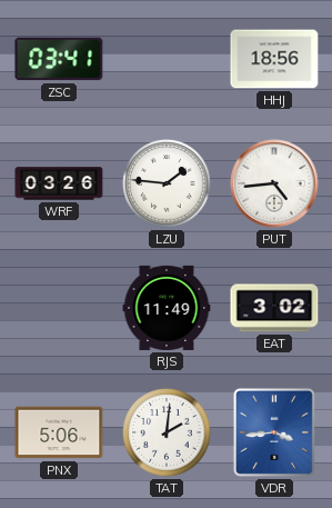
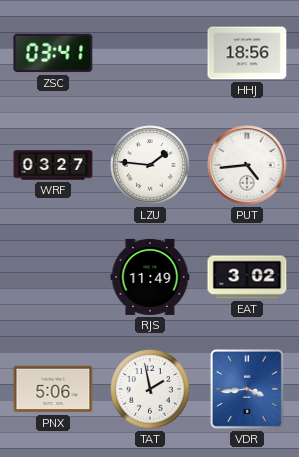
WRF: 03:26 -> 03:27 (53, 165)
TAT: 2:01 -> 1:58 (150, 389)
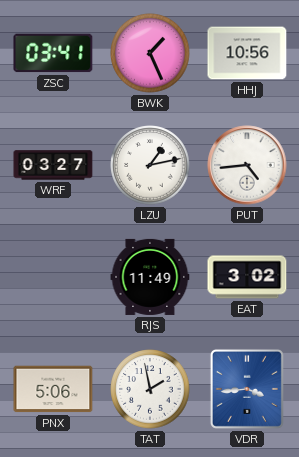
BWK: none -> 1:26 (150, 53)
HHJ: 18:56 -> 10:56 (247, 53)
LZU: 1:46 -> 1:13 (150, 165)
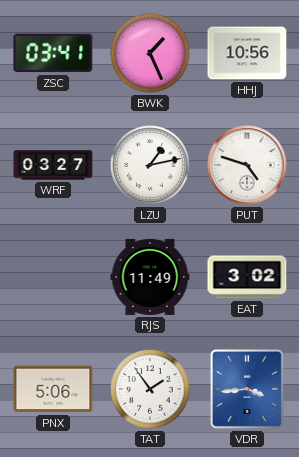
PUT: 4:44 -> 4:48 (247, 165)
TAT: 1:58 -> 1:54 (150, 389)
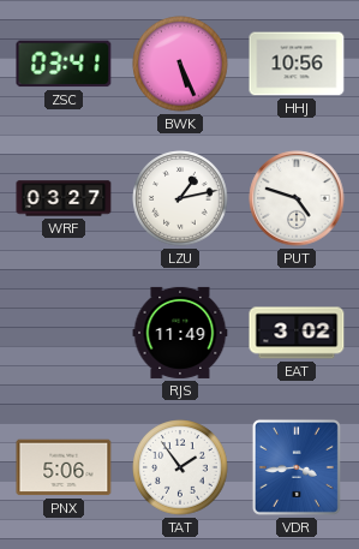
BWK: 1:26 -> 5:26 (180, 64)
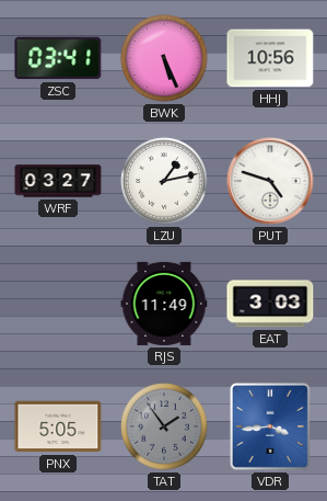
EAT: 3:02 -> 3:03 (270, 304)
PNX: 5:06 -> 5:05 (58, 426)
TAT dial: white -> grey (164, 426)
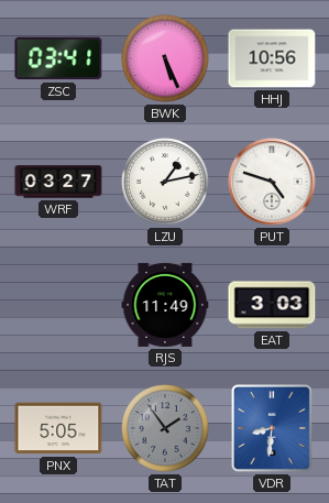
VDR: 3:44 -> 8:31 (272, 428)
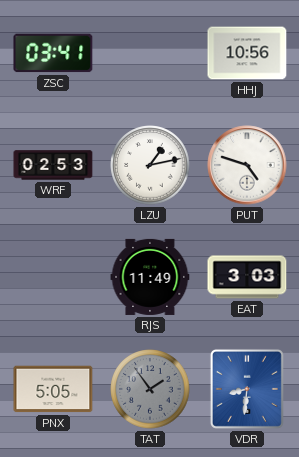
BWK: 5:26 -> none (165, 58)
WRF: 03:27 -> 02:53 (53, 165)
